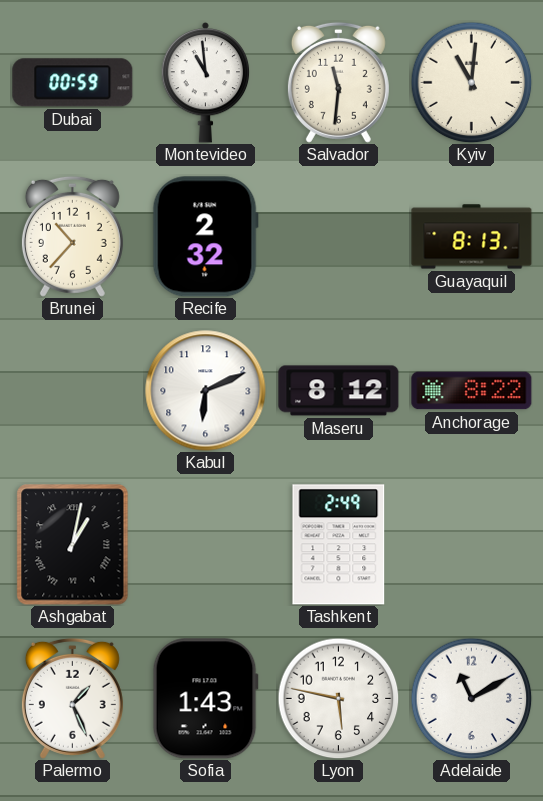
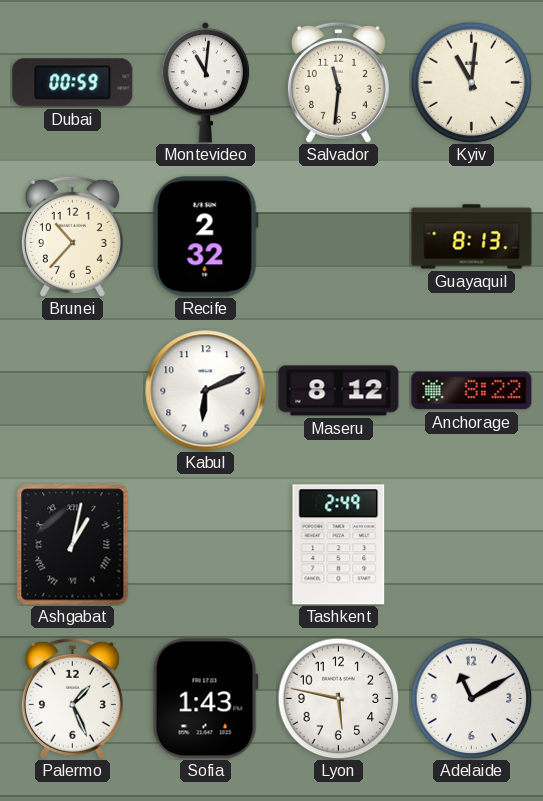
Montevideo: 10:59 -> 11:01 (206, 82)
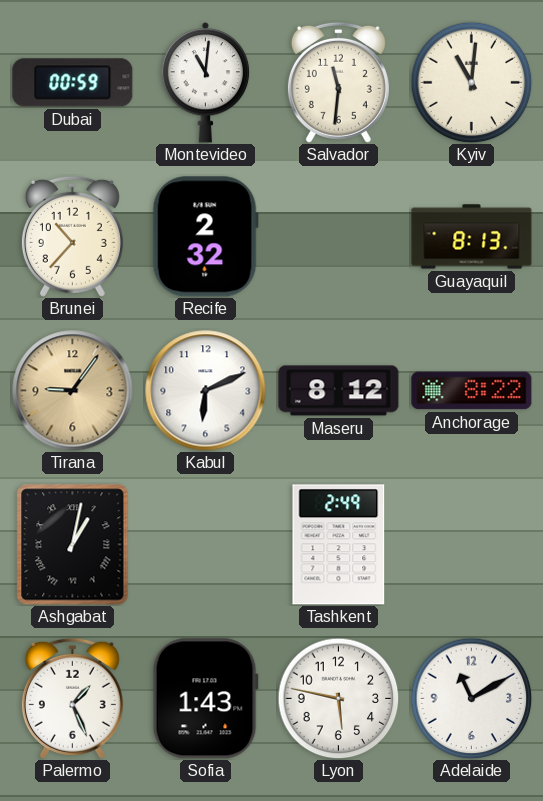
Tirana: none -> 9:06 (73, 391)
